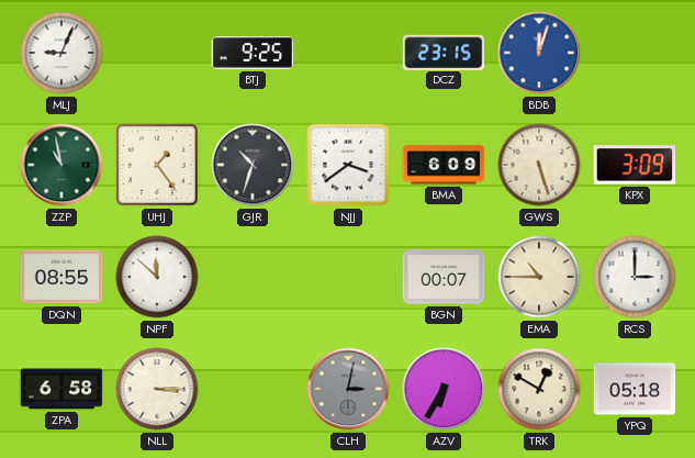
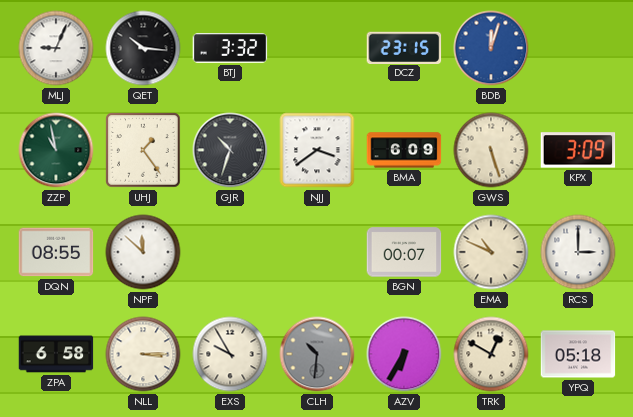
QET: none -> 10:16 (143, 48)
BTJ: 9:25 -> 3:32 (230, 48)
EMA: 10:45 -> 10:49 (491, 252)
EXS: none -> 9:55 (230, 354)
CLH: 3:02 -> 10:31 (317, 354)
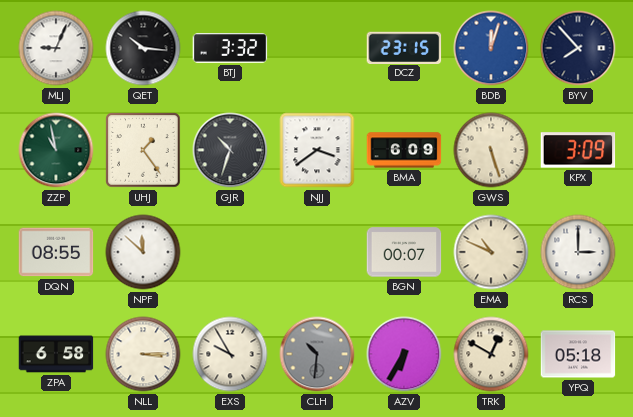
BYV: none -> 7:53 (578, 48)
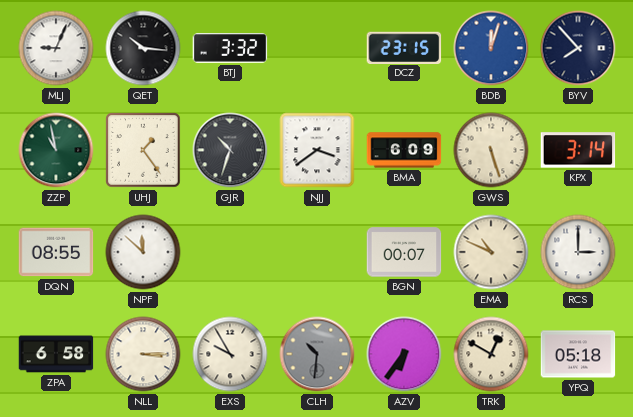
KPX: 3:09 -> 3:14 (578, 150)
AZV: 6:35 -> 6:36 (404, 354)
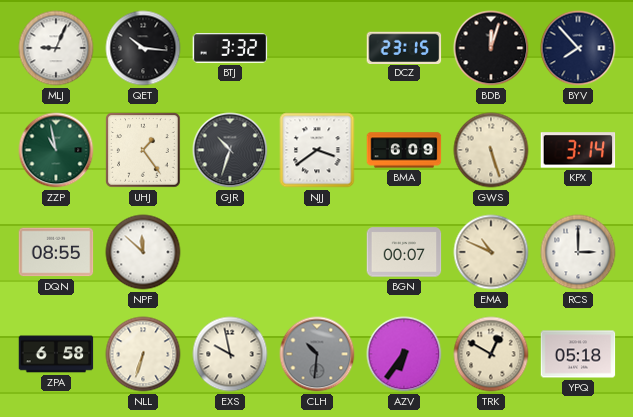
BDB dial: blue -> black (491, 48)
NLL: 3:15 -> 6:33 (143, 354)
EXS: 9:55 -> 9:58 (230, 354)
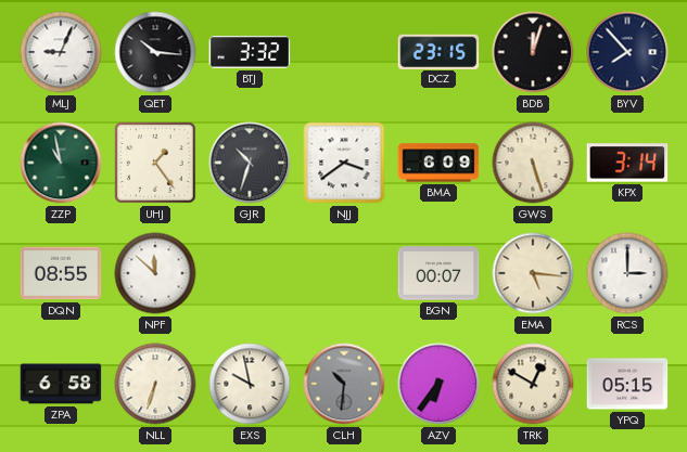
EMA: 10:49 -> 5:16 (533, 273)
YPQ: 05:18 -> 05:15 (627, 384)
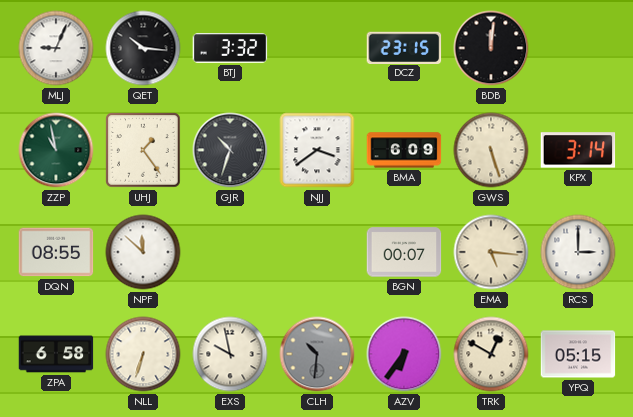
BDB: 12:03 -> 12:01 (491, 48)
BYV: 7:53 -> none (627, 52)
